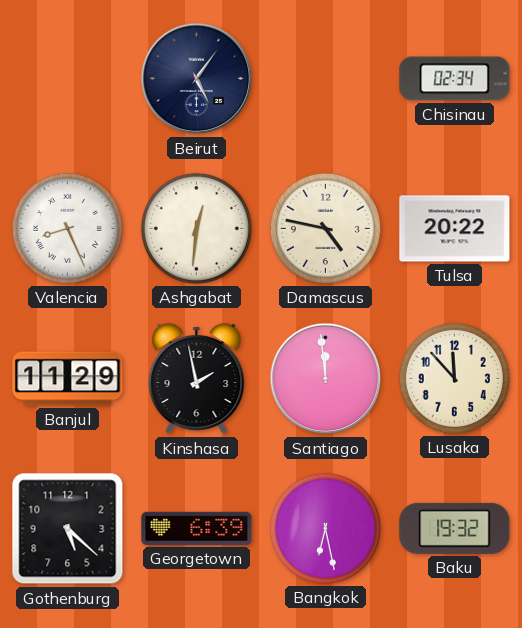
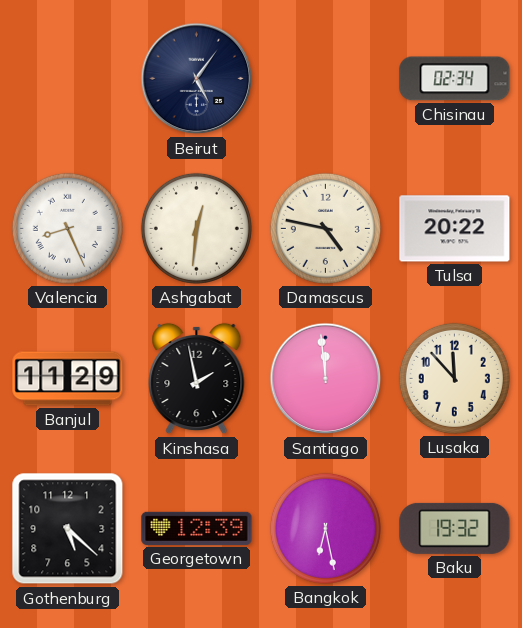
Georgetown: 6:39 -> 12:39 (197, 528)
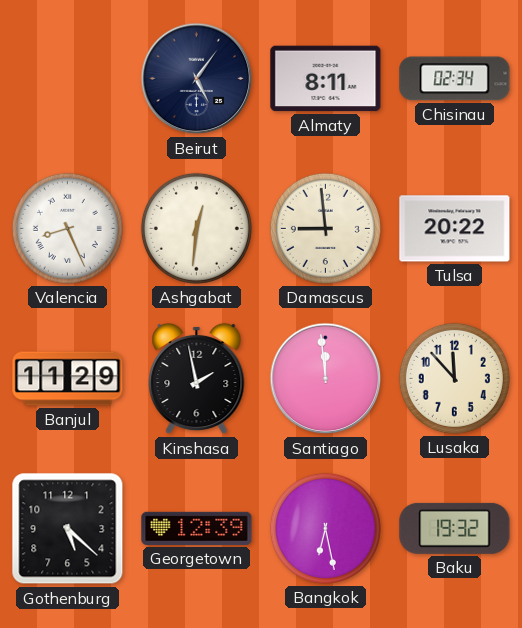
Almaty: none -> 8:11 (326, 79)
Damascus: 4:47 -> 8:59 (325, 228)
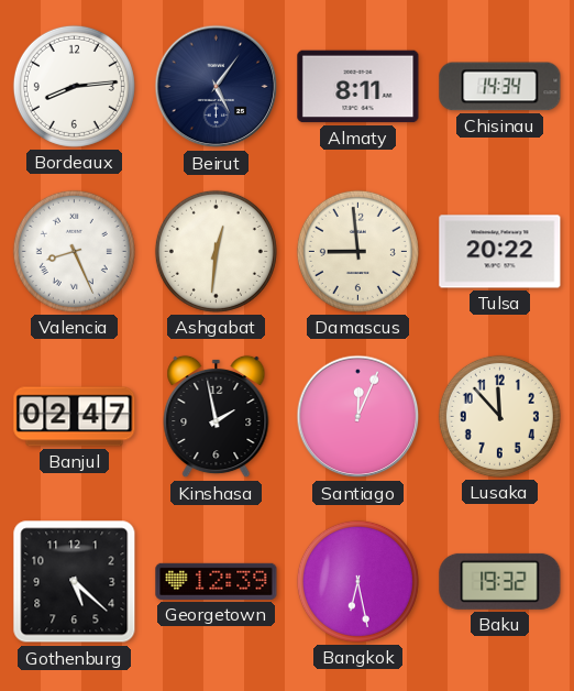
Bordeaux: none -> 8:14 (74, 86)
Chisinau: 02:34 -> 14:34 (500, 87)
Banjul: 11:29 -> 02:47 (75, 417)
Santiago: 11:59 -> 12:04 (358, 417)
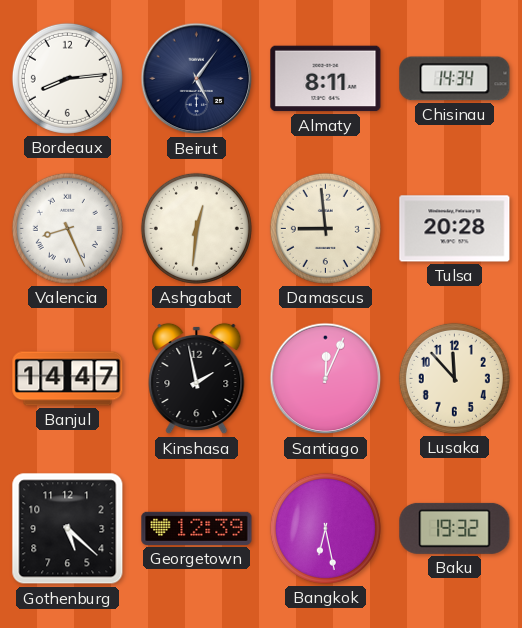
Tulsa: 20:22 -> 20:28 (455, 229)
Banjul: 02:47 -> 14:47 (68, 379)
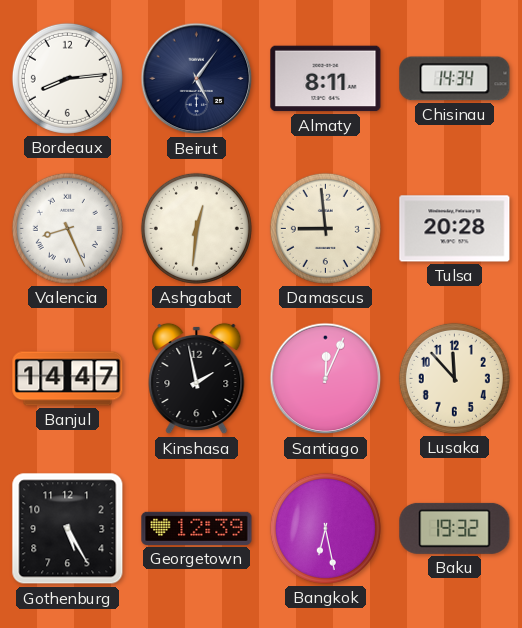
Gothenburg: 5:22 -> 5:25 (68, 529)
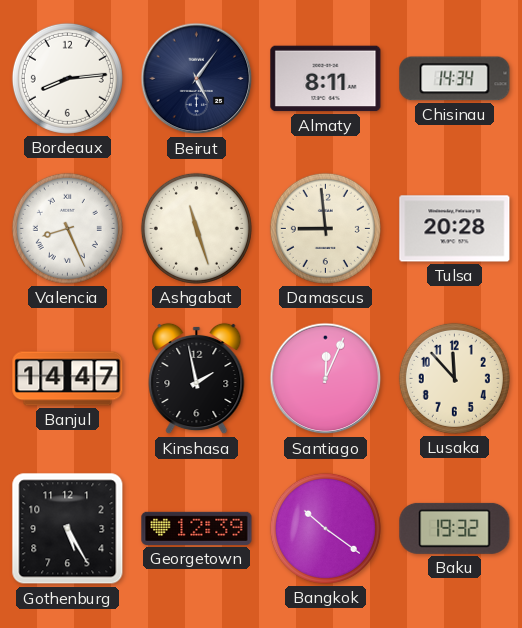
Ashgabat: 12:31 -> 11:27 (196, 228)
Bangkok: 6:28 -> 10:21 (325, 528)
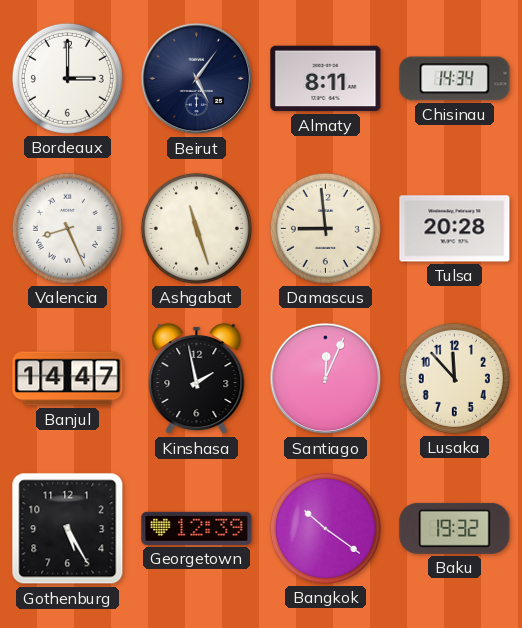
Bordeaux: 8:14 -> 3:00 (67, 78)
